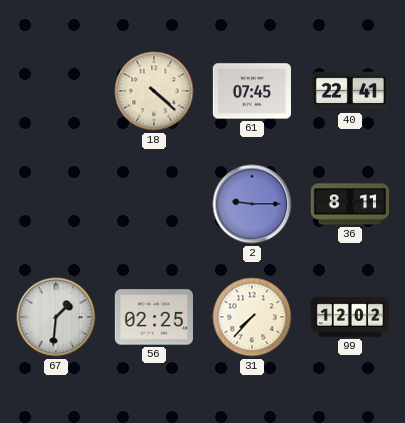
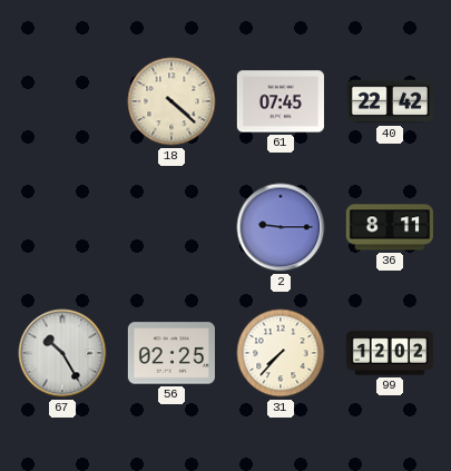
40: 22:41 -> 22:42 (389, 101)
67: 1:31 -> 10:25 (62, 353)
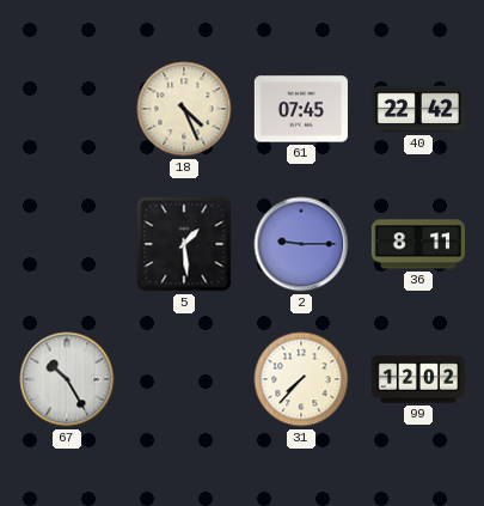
18: 4:22 -> 4:26 (184, 109)
5: none -> 1:29 (184, 244)
56: 02:25 -> none (171, 353)
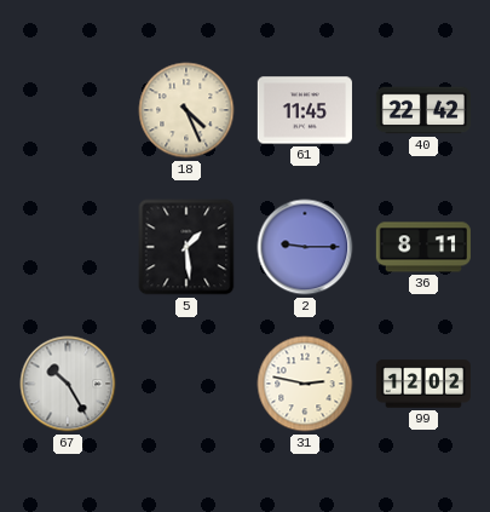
61: 07:45 -> 11:45 (305, 110)
31: 7:37 -> 2:47 (305, 384)
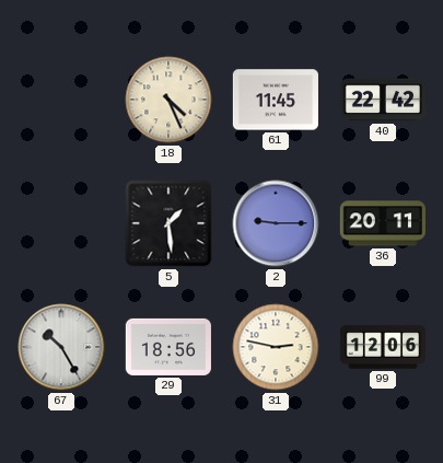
36: 8:11 -> 20:11 (383, 223)
29: none -> 18:56 (167, 347)
99: 12:02 -> 12:06 (382, 347)
